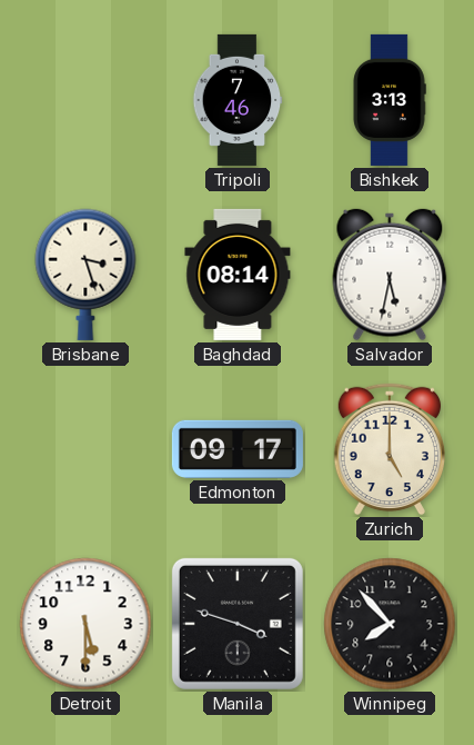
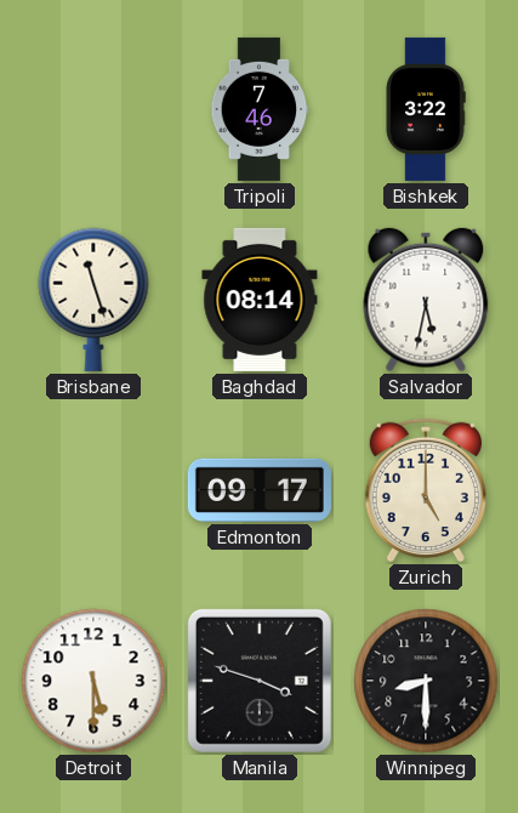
Bishkek: 3:13 -> 3:22 (426, 109)
Brisbane: 3:27 -> 11:27 (93, 300)
Winnipeg: 7:53 -> 8:30 (426, 681)
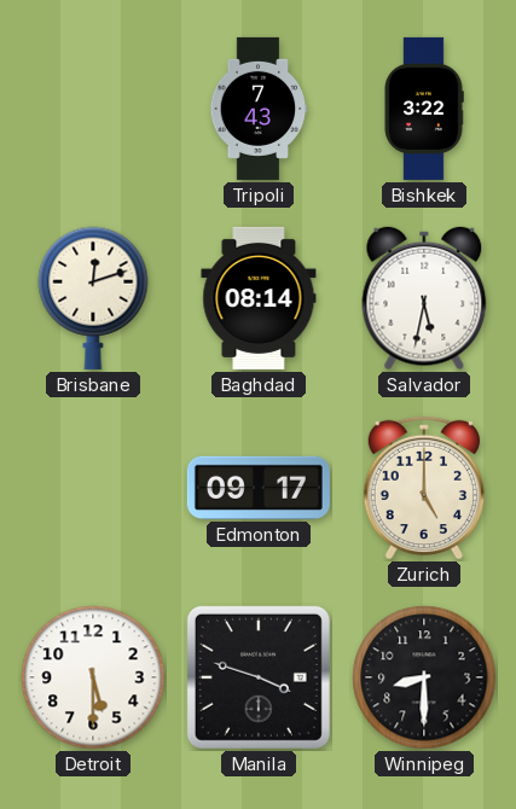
Tripoli: 7:46 -> 7:43 (259, 109)
Brisbane: 11:27 -> 12:12 (93, 298)
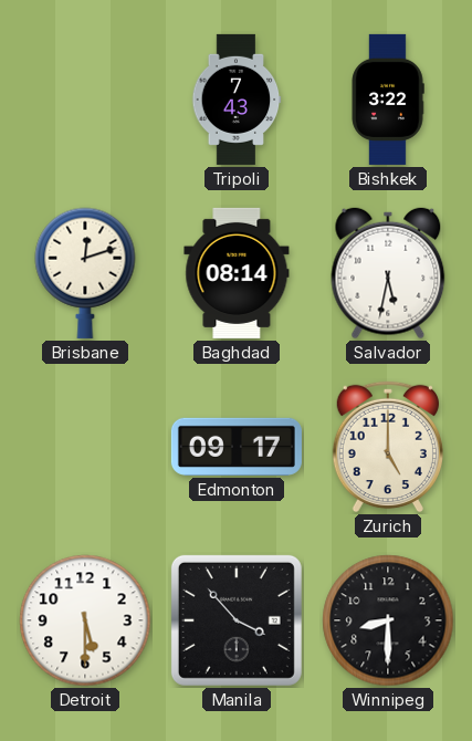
Manila: 3:48 -> 3:53 (237, 620)
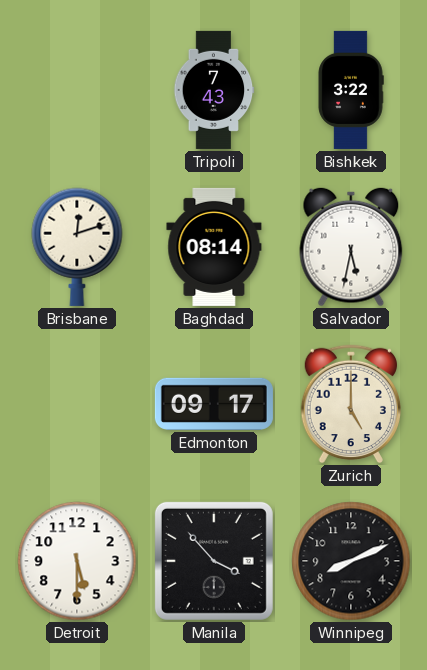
Winnipeg: 8:30 -> 8:11 (351, 561)
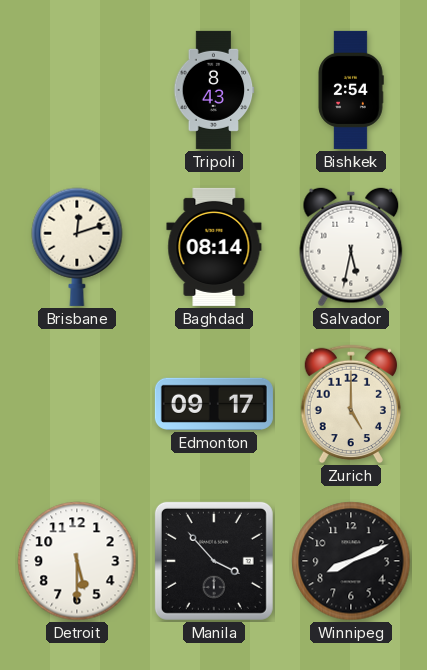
Tripoli: 7:43 -> 8:43 (214, 90)
Bishkek: 3:22 -> 2:54 (351, 90)
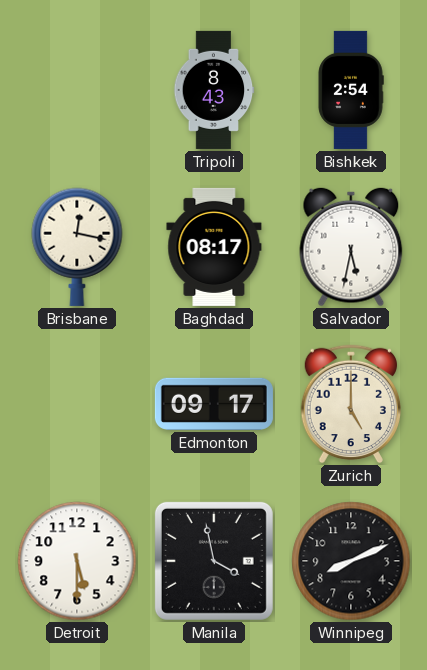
Brisbane: 12:12 -> 12:17 (77, 247)
Baghdad: 08:14 -> 08:17 (214, 247)
Manila: 3:53 -> 3:58 (214, 561)
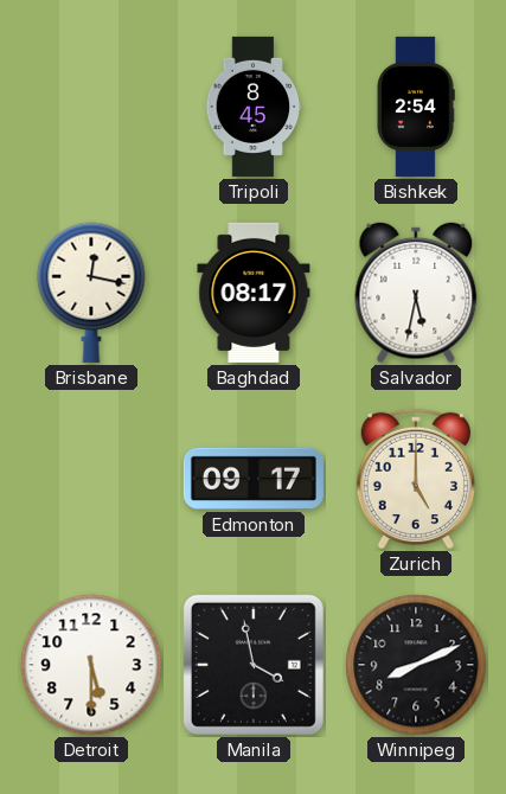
Tripoli: 8:43 -> 8:45 (254, 107)
